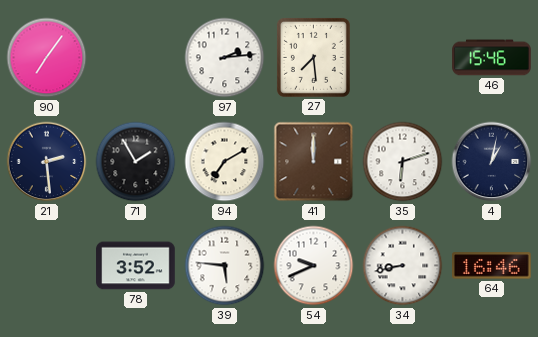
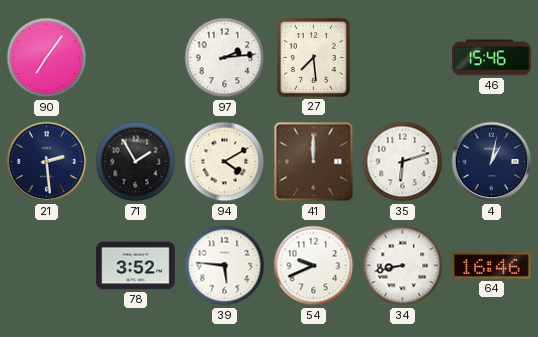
94: 7:10 -> 4:10 (225, 162)
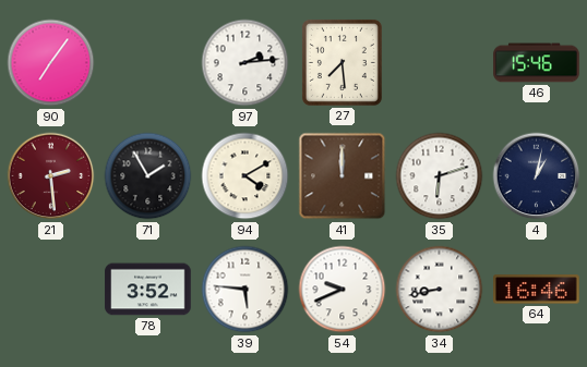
21 dial: navy -> burgundy (51, 176)
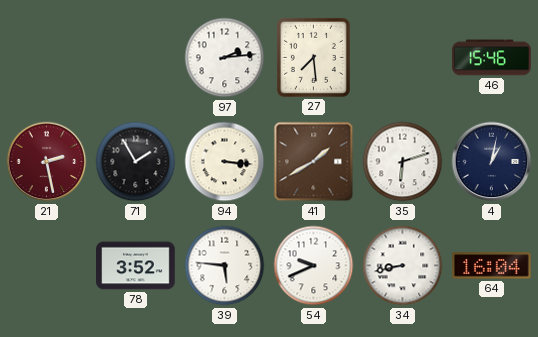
90: 7:06 -> none (51, 63)
21: 2:29 -> 2:28 (47, 162)
94: 4:10 -> 3:16 (225, 162)
41: 12:00 -> 1:40 (314, 162)
64: 16:46 -> 16:04 (492, 266)
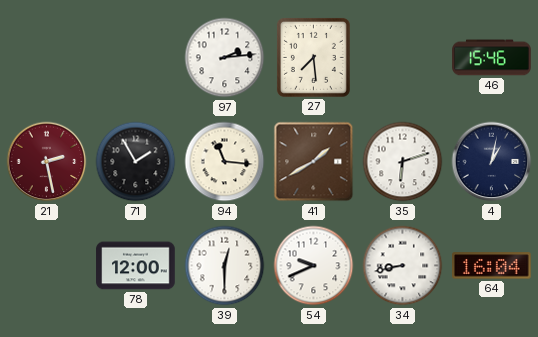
94: 3:16 -> 11:16 (225, 162)
78: 3:52 -> 12:00 (136, 266)
39: 5:46 -> 12:30 (225, 266)
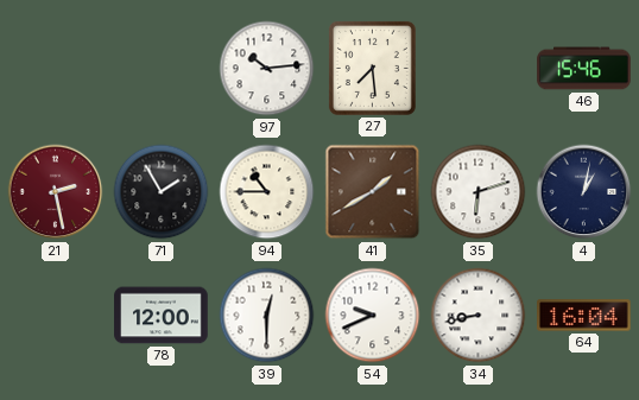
97: 2:14 -> 10:14 (267, 69)
94: 11:16 -> 10:45 (267, 192)
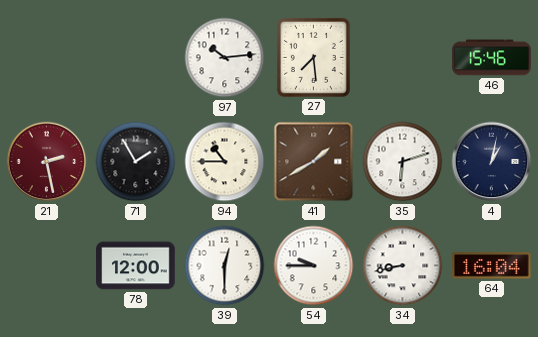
54: 9:41 -> 9:45 (314, 266)
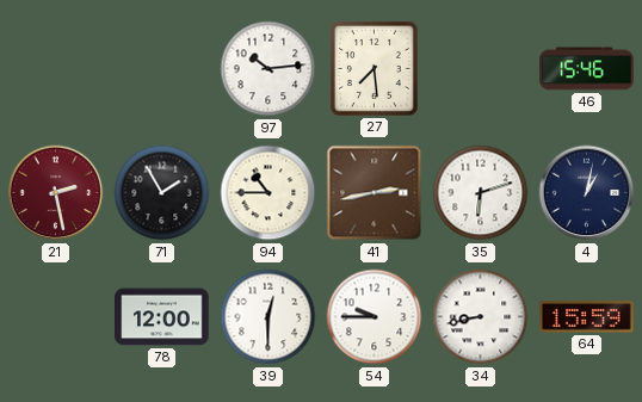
41: 1:40 -> 2:43 (375, 193)
64: 16:04 -> 15:59 (587, 317)
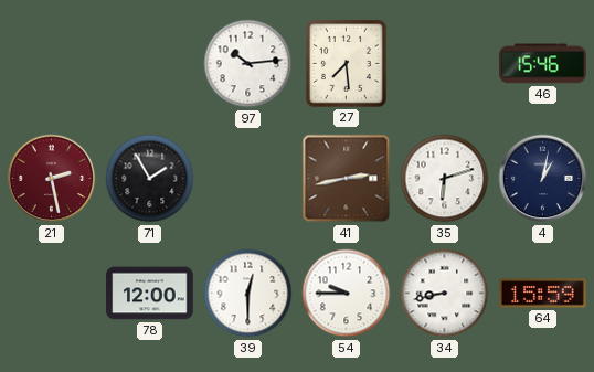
94: 10:45 -> none (268, 193)
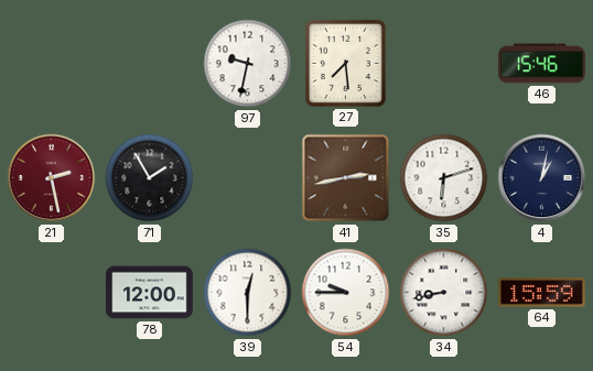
97: 10:14 -> 9:32 (248, 64)
